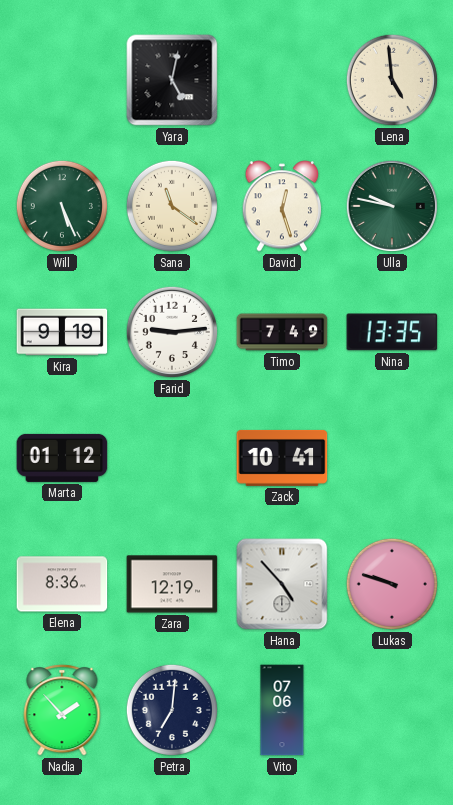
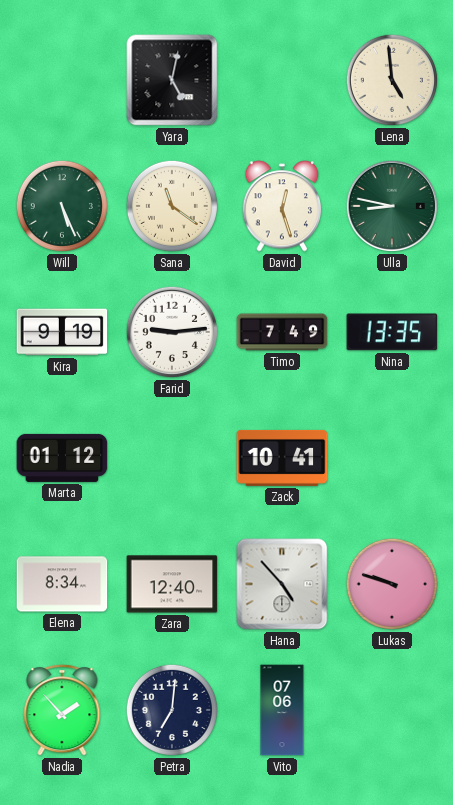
Ulla: 9:47 -> 8:47 (392, 206)
Elena: 8:36 -> 8:34 (62, 584)
Zara: 12:19 -> 12:40 (172, 584)
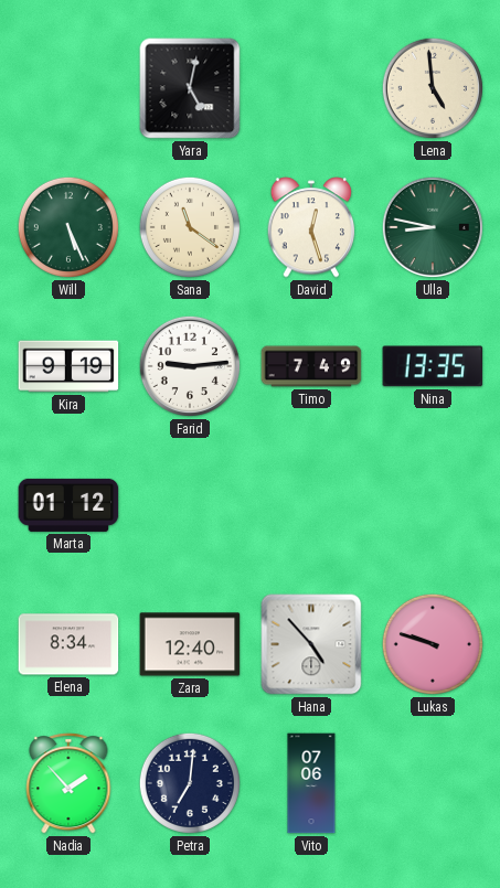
Zack: 10:41 -> none (282, 458)
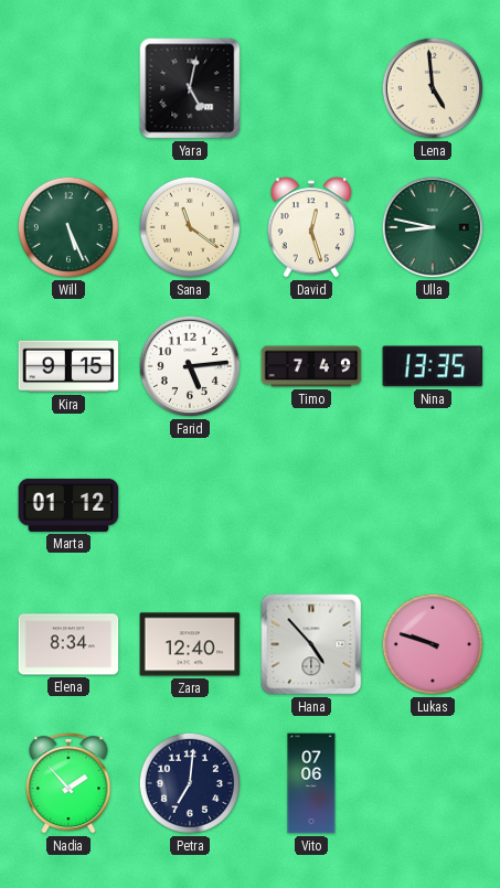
Kira: 9:19 -> 9:15 (68, 366)
Farid: 9:14 -> 5:14 (190, 366)
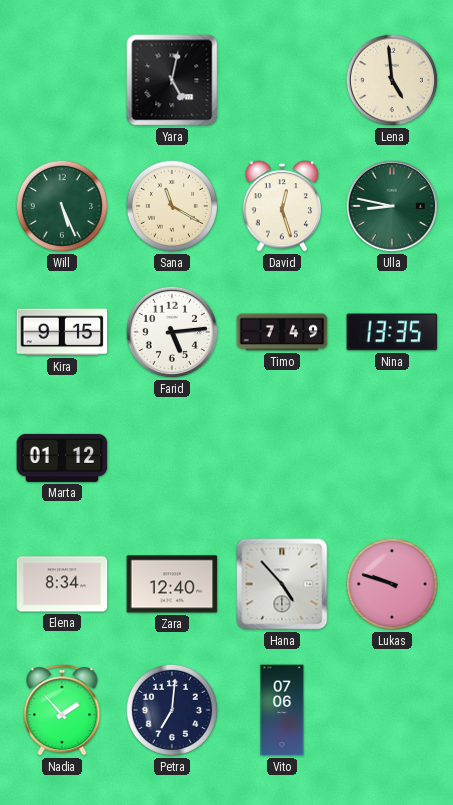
Sana: 11:21 -> 11:20 (172, 206)
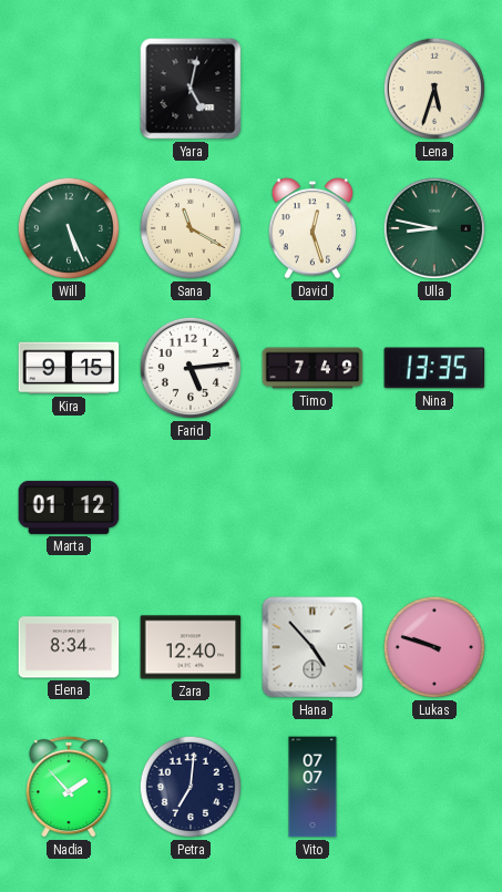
Lena: 4:59 -> 5:33 (434, 89)
Vito: 07:06 -> 07:07 (313, 787)
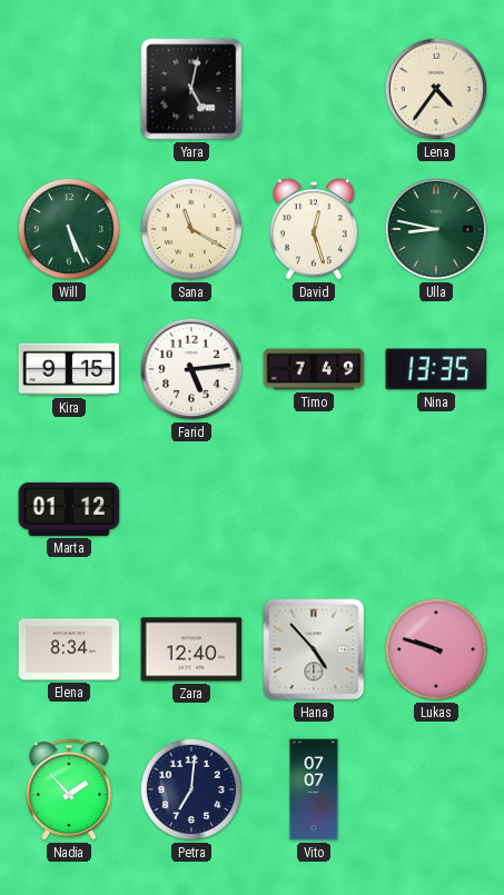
Lena: 5:33 -> 4:36 (436, 89)
